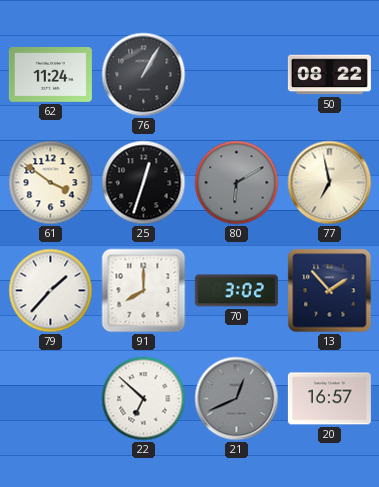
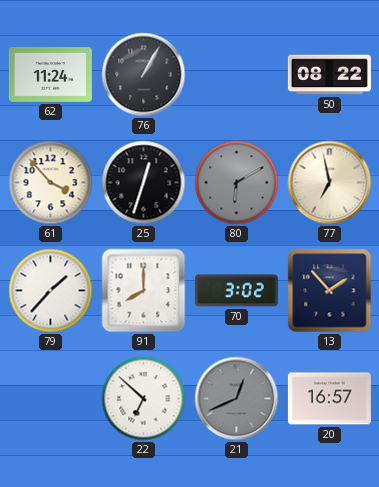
61: 3:51 -> 3:53 (51, 183)
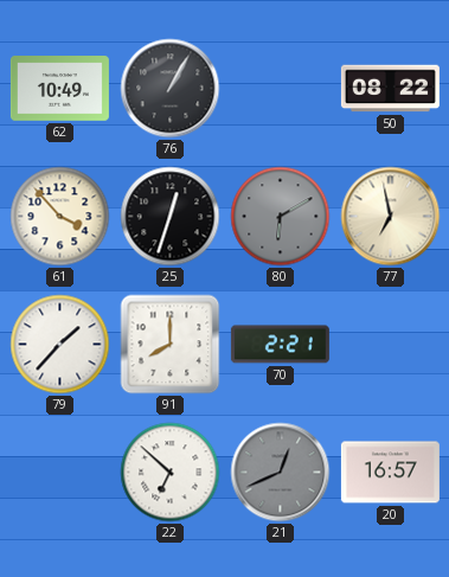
62: 11:24 -> 10:49 (59, 89)
70: 3:02 -> 2:21 (280, 345)
13: 1:53 -> none (330, 291)
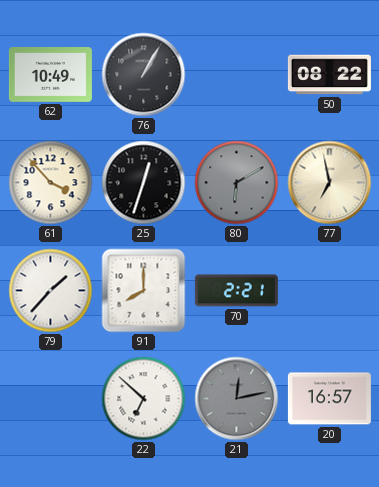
21: 12:41 -> 12:13 (237, 399)
